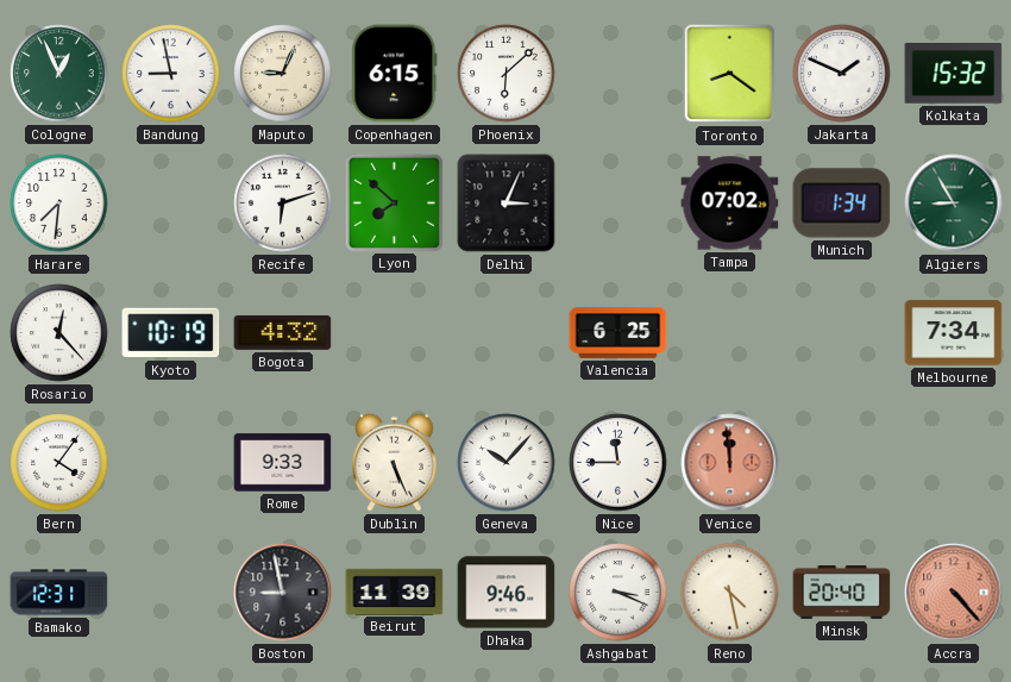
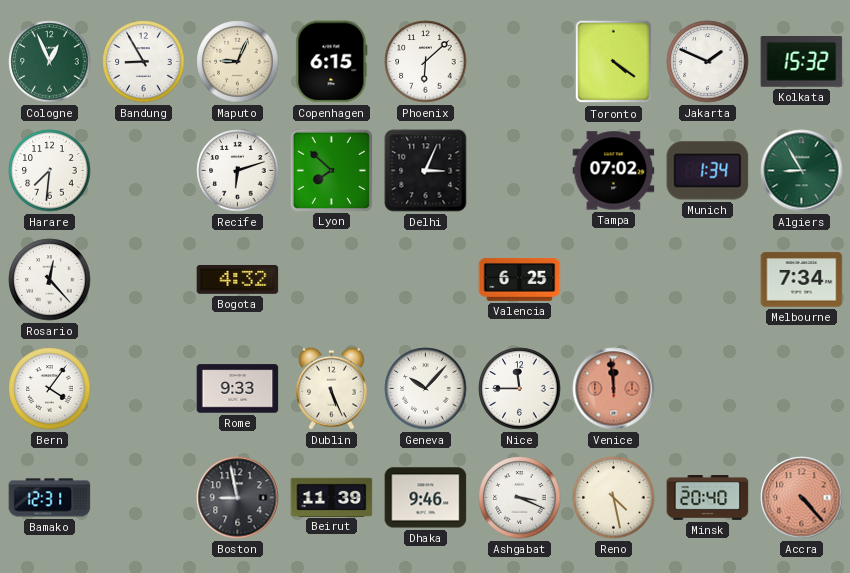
Bandung: 8:58 -> 8:55 (144, 62)
Toronto: 8:21 -> 4:21 (613, 62)
Kyoto: 10:19 -> none (171, 333)
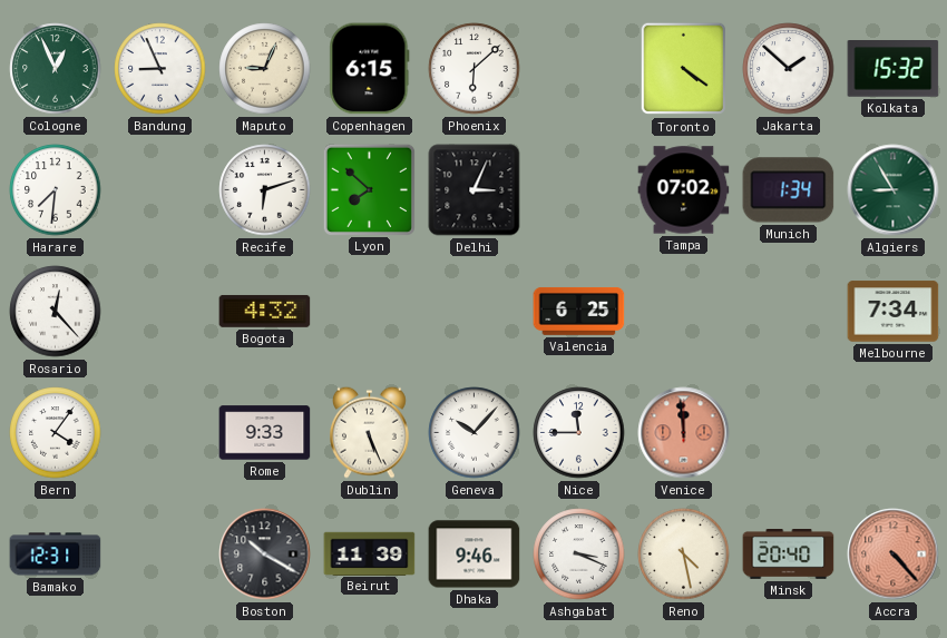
Bandung: 8:55 -> 8:56 (160, 69)
Jakarta: 1:49 -> 1:52 (789, 69)
Boston: 8:58 -> 10:20 (265, 554)
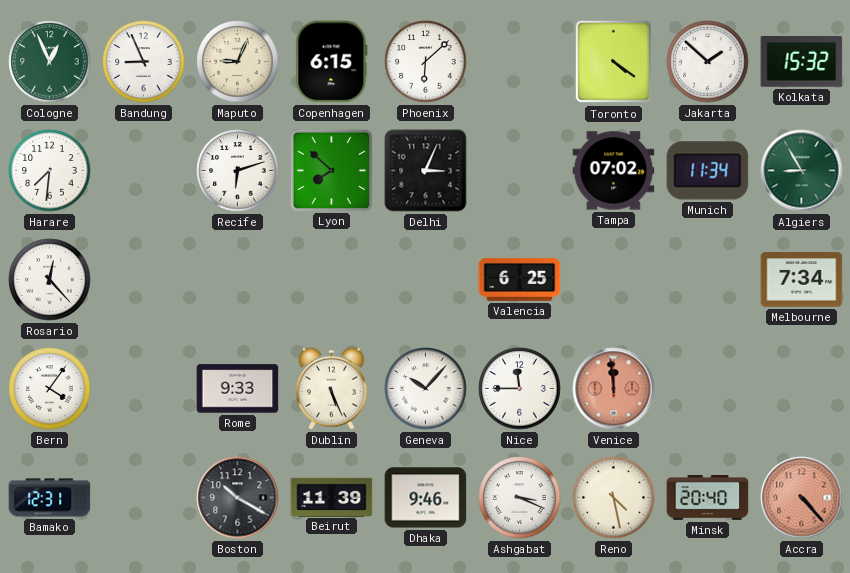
Munich: 1:34 -> 11:34 (708, 171)
Bogota: 4:32 -> none (265, 311)
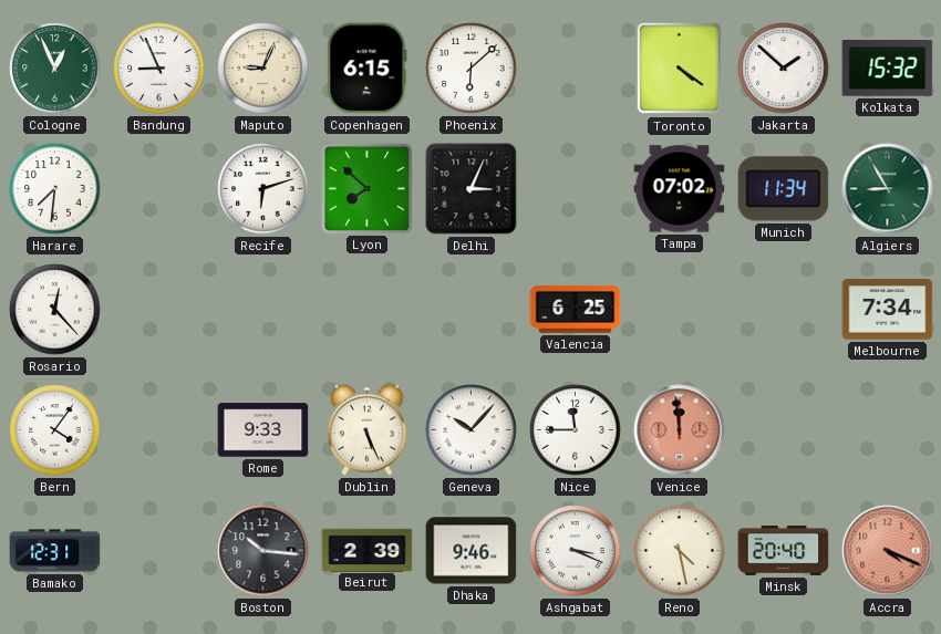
Boston: 10:20 -> 10:16 (263, 551)
Beirut: 11:39 -> 2:39 (368, 550)
Accra: 4:23 -> 4:19 (888, 551)
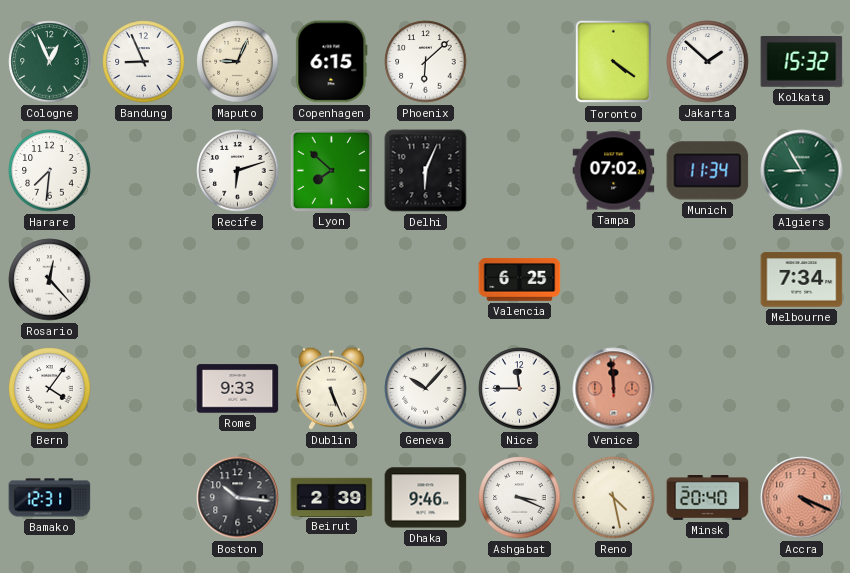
Delhi: 3:04 -> 6:04 (426, 171)
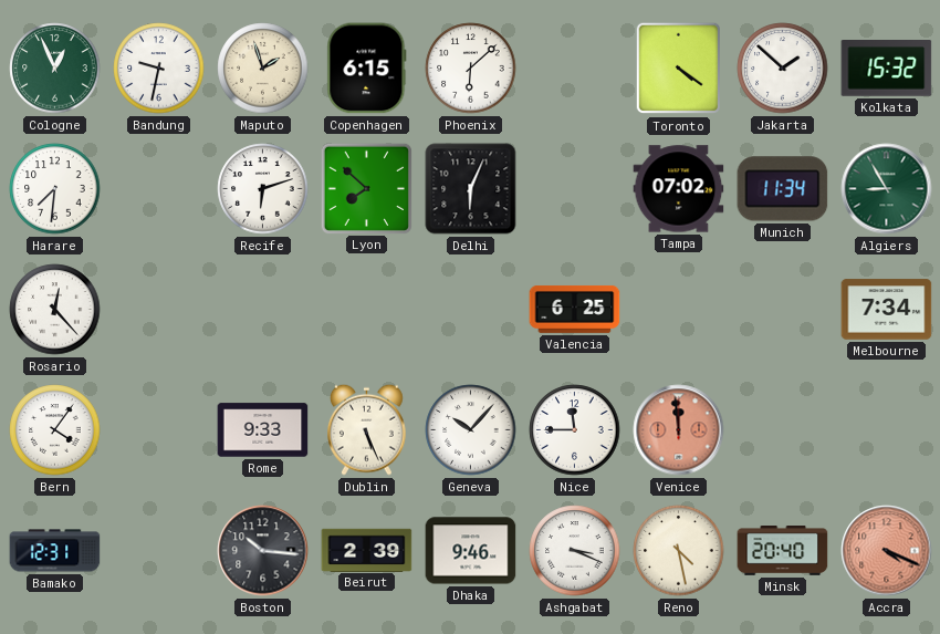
Bandung: 8:56 -> 9:32 (159, 69)
Maputo: 9:04 -> 1:57 (263, 69)
